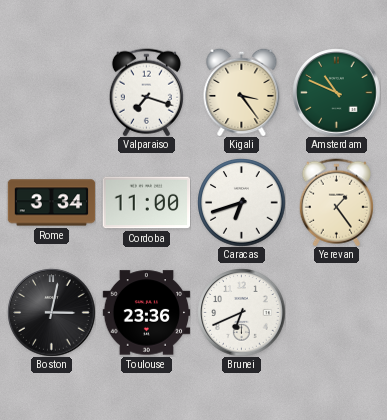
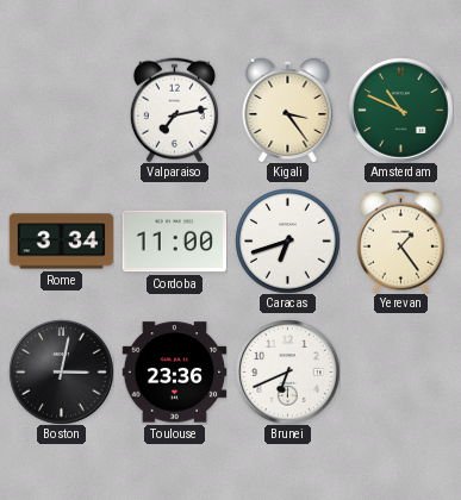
Valparaiso: 7:18 -> 7:13 (174, 110)
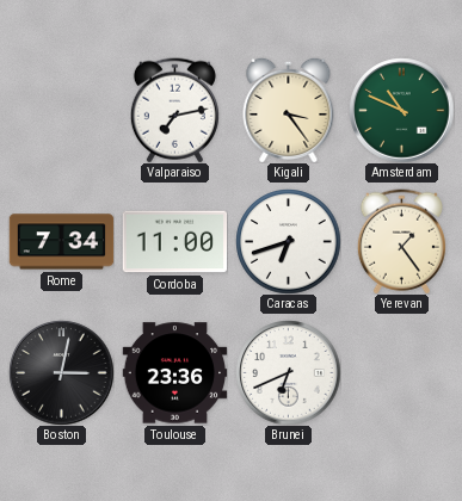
Rome: 3:34 -> 7:34 (61, 242)
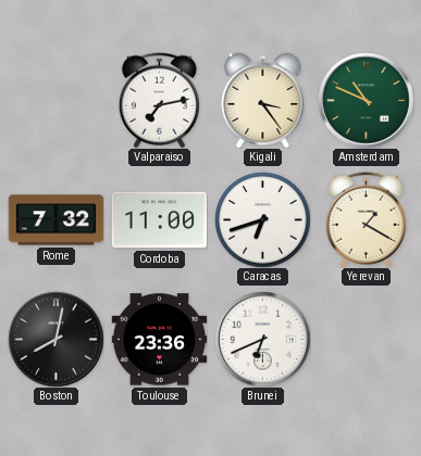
Rome: 7:34 -> 7:32 (55, 220)
Yerevan: 1:24 -> 1:20 (366, 219)
Boston: 3:02 -> 8:02 (55, 339)
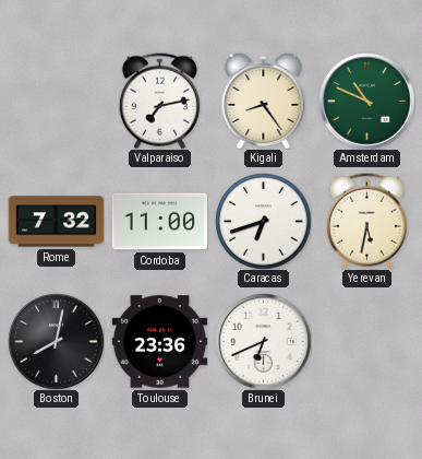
Kigali: 3:24 -> 8:24 (264, 101)
Yerevan: 1:20 -> 5:32 (366, 221)
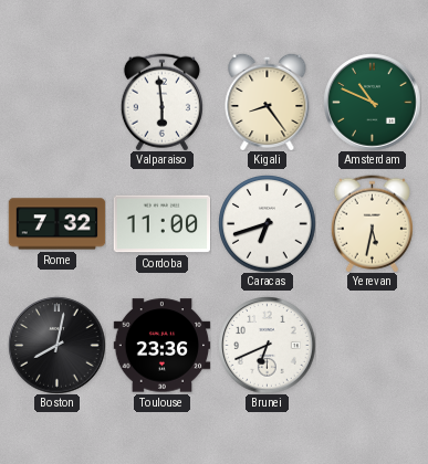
Valparaiso: 7:13 -> 5:59 (161, 102)
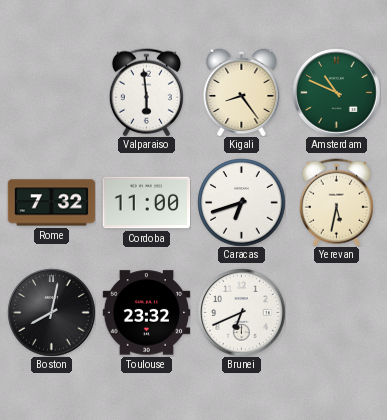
Toulouse: 23:36 -> 23:32 (146, 313)
